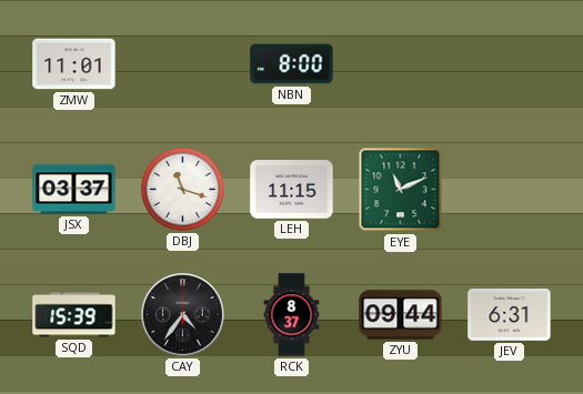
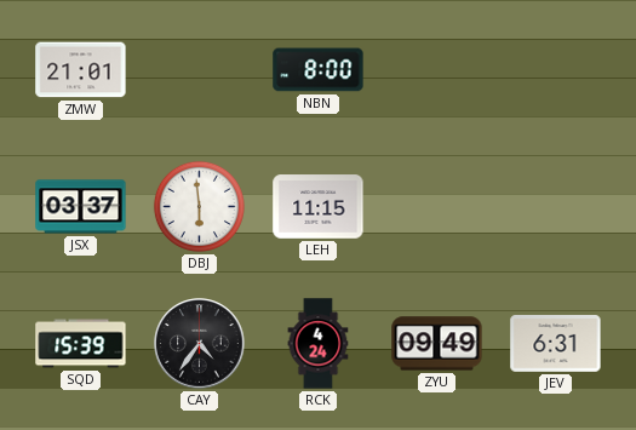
ZMW: 11:01 -> 21:01 (81, 70)
DBJ: 11:18 -> 5:59 (199, 206)
EYE: 11:11 -> none (401, 190)
RCK: 8:37 -> 4:24 (319, 344)
ZYU: 09:44 -> 09:49 (437, 344)
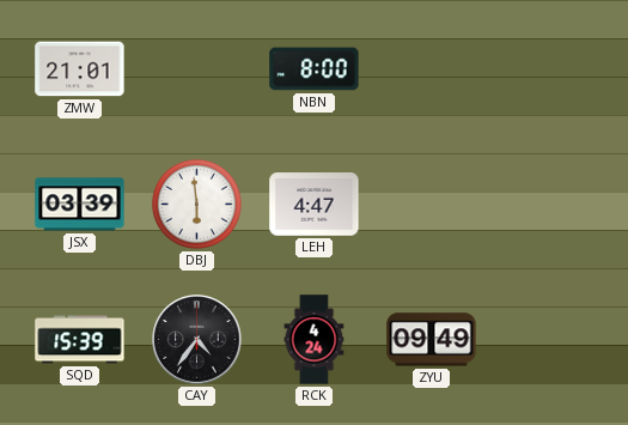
JSX: 03:37 -> 03:39 (80, 205)
LEH: 11:15 -> 4:47 (315, 205)
JEV: 6:31 -> none (556, 344)
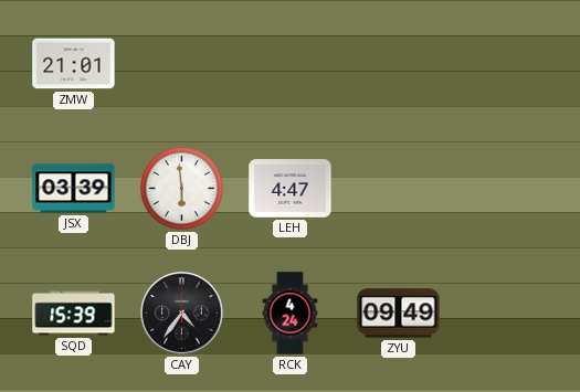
NBN: 8:00 -> none (315, 69)
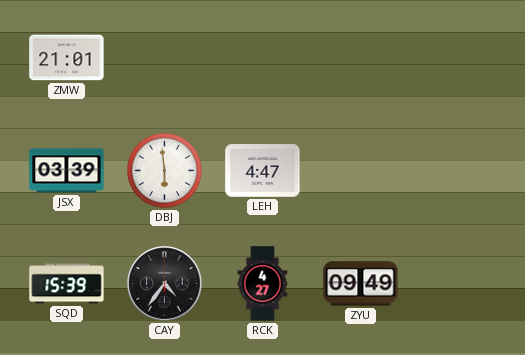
RCK: 4:24 -> 4:27 (263, 284)
